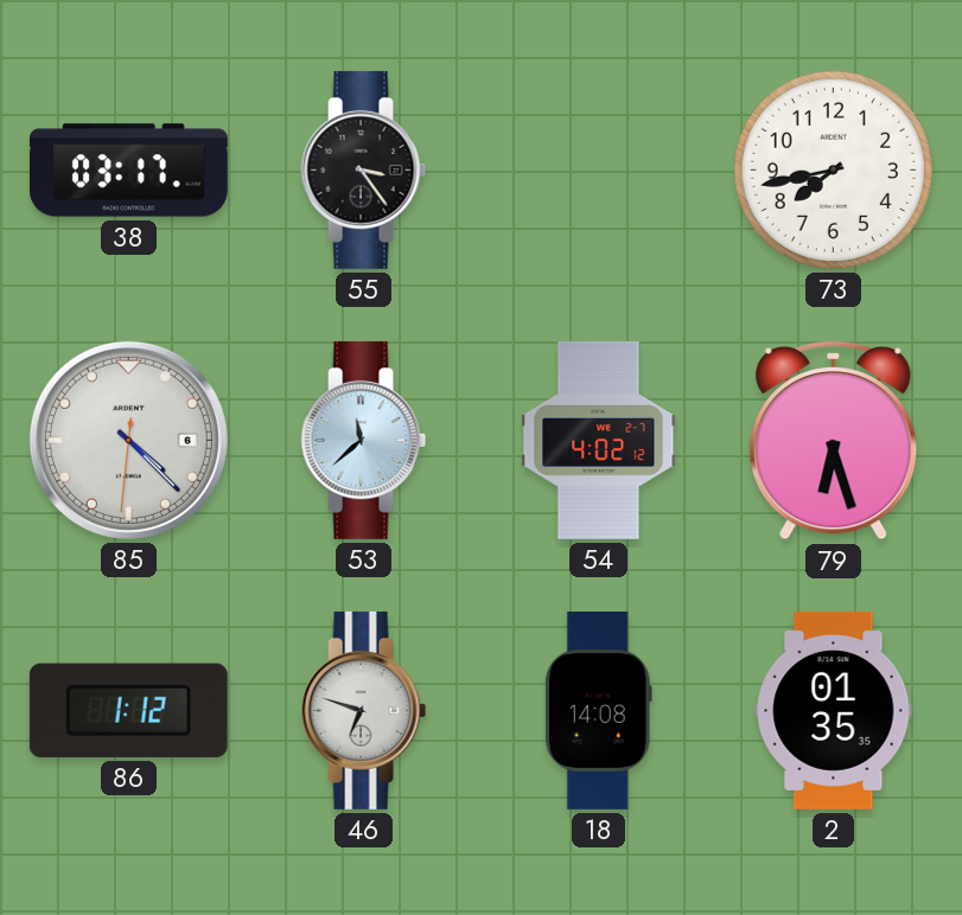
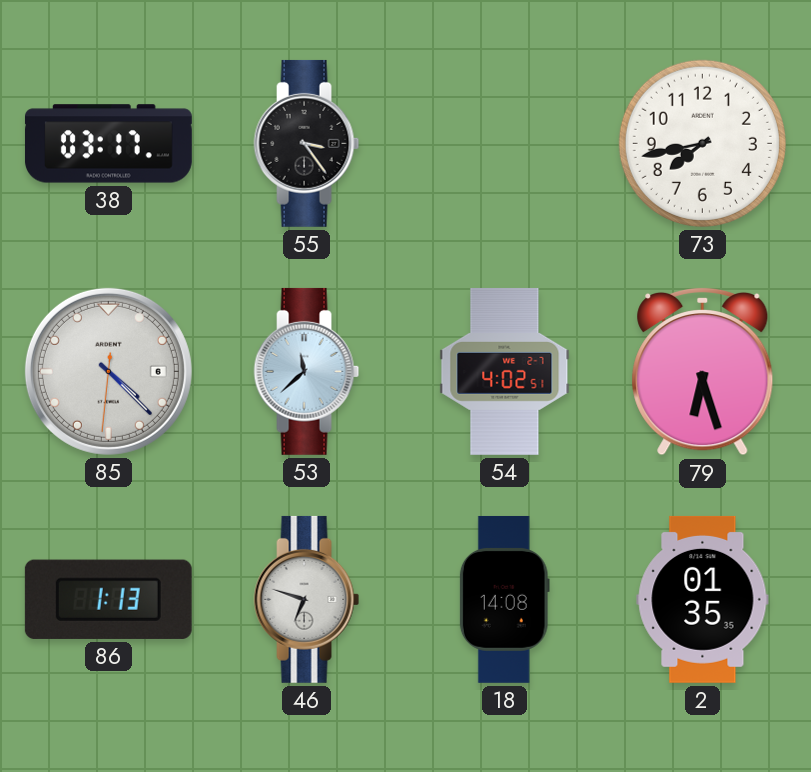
54: 4:02:12 -> 4:02:51 (505, 371)
86: 1:12 -> 1:13 (108, 599)
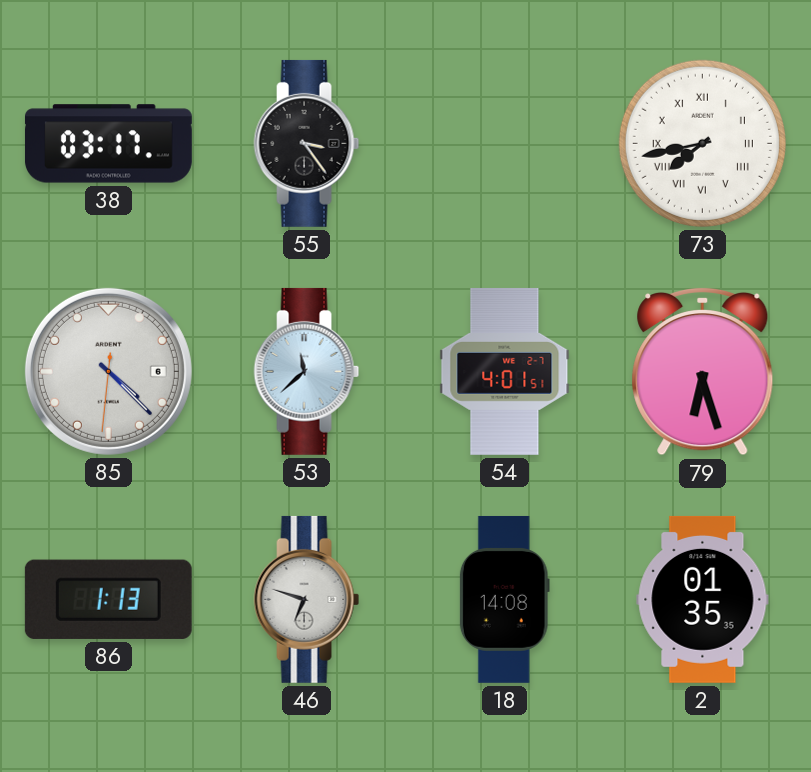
73 numerals: Arabic -> Roman (702, 143)
54: 4:02 -> 4:01 (505, 371)
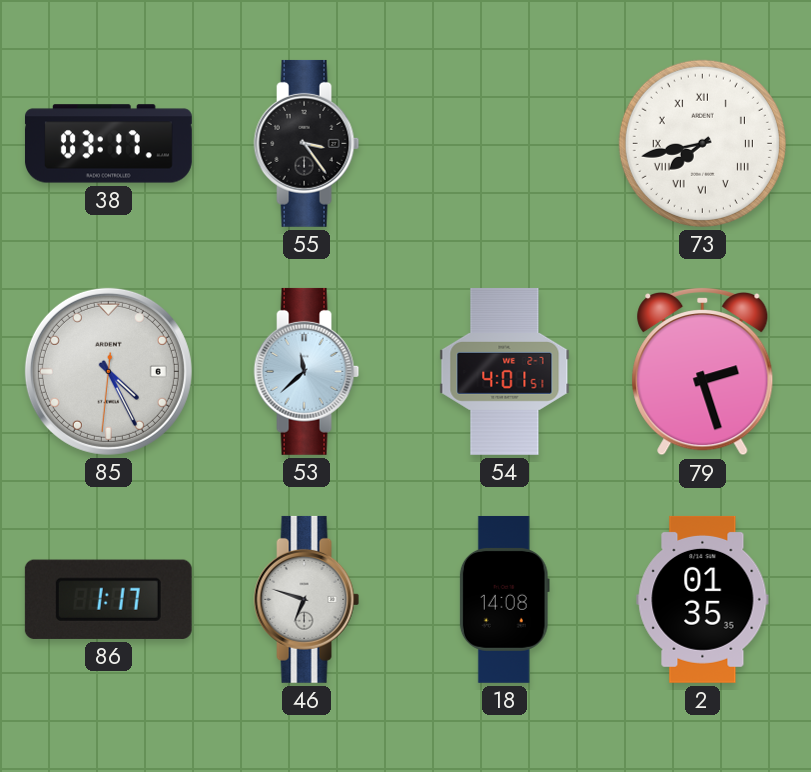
85: 4:22 -> 4:25 (108, 371)
79: 6:27 -> 2:27 (703, 371)
86: 1:13 -> 1:17 (108, 599)
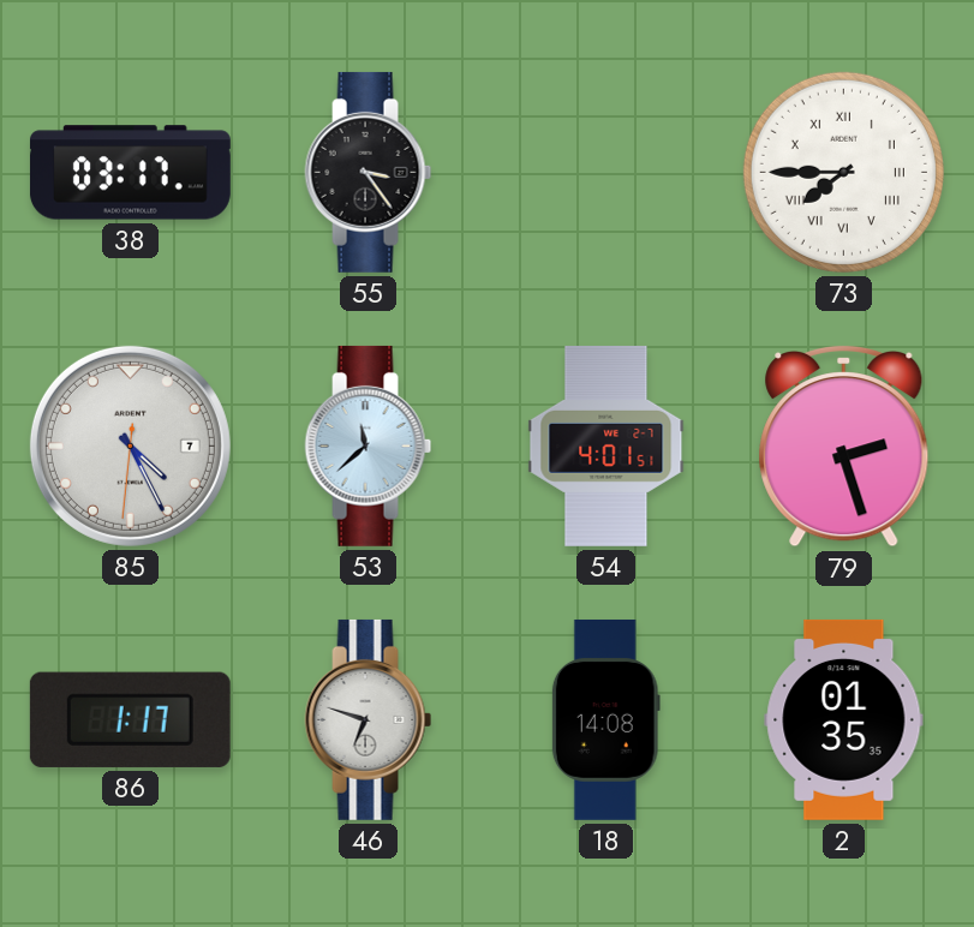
73: 7:43 -> 7:45 (843, 172)
85 date: 6 -> 7 (130, 445)
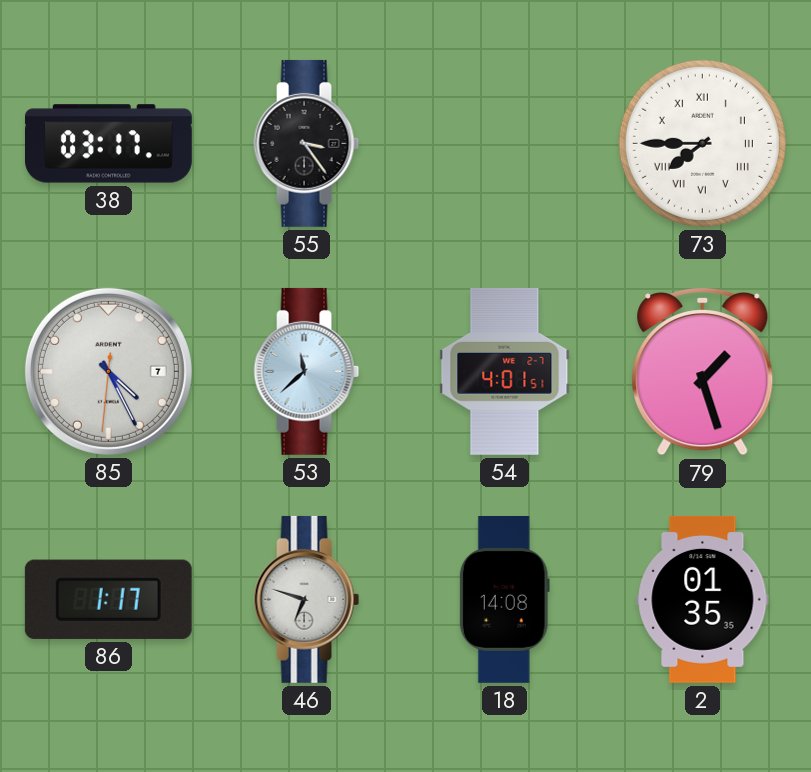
79: 2:27 -> 1:27 (703, 371)
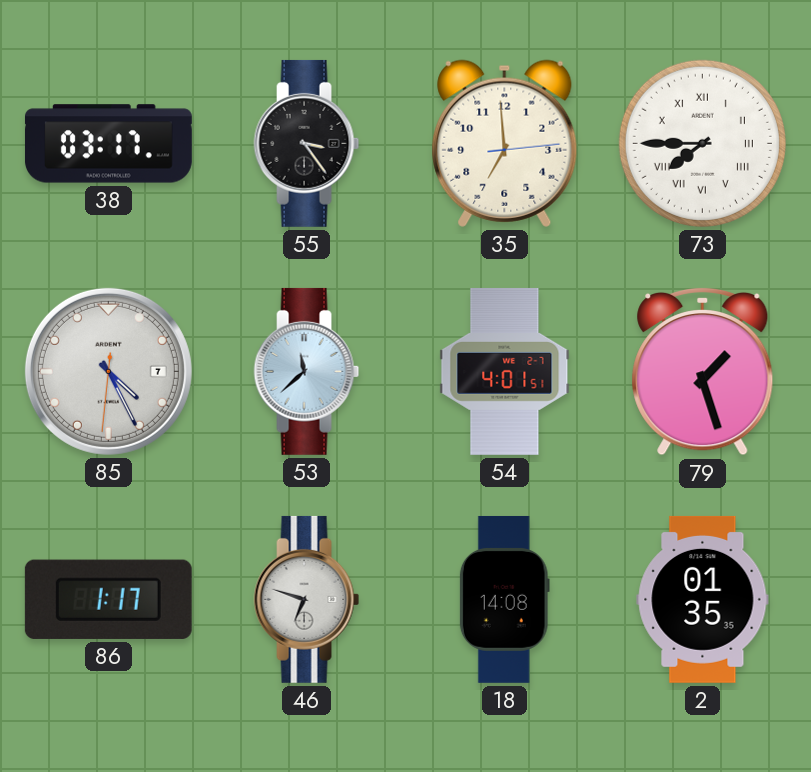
35: none -> 6:59 (505, 143)
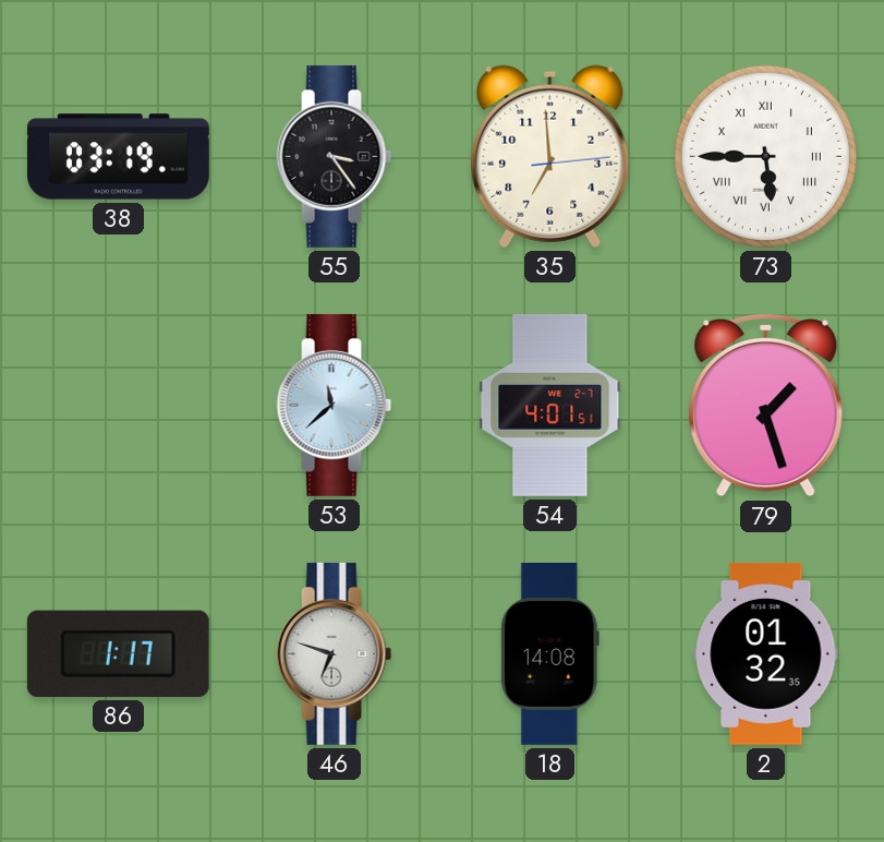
38: 03:17 -> 03:19 (118, 157)
73: 7:45 -> 5:45 (765, 156)
85: 4:25 -> none (108, 371)
2: 01:35 -> 01:32 (766, 653)
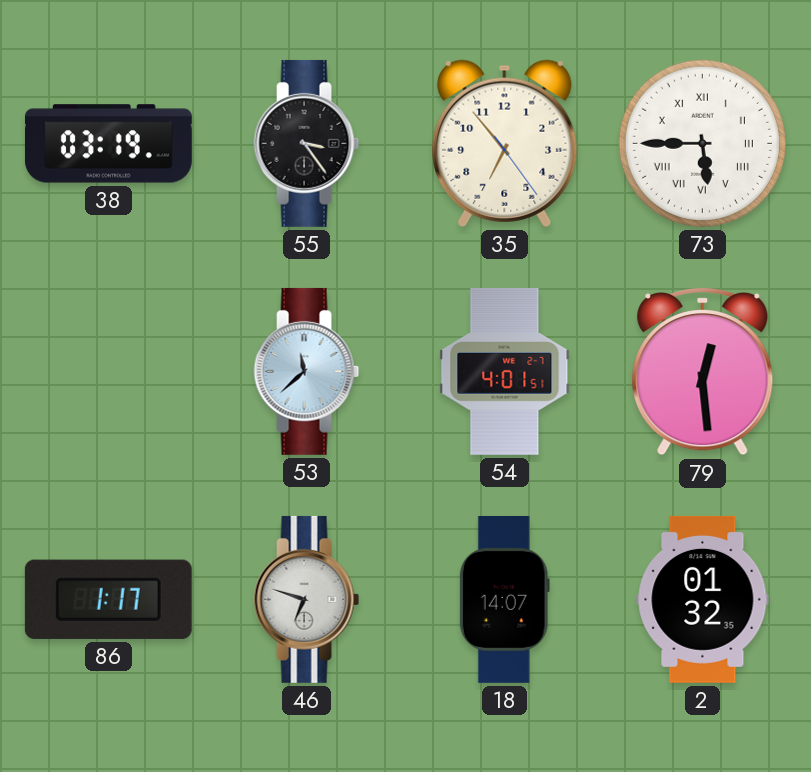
35: 6:59 -> 6:53 (505, 143)
79: 1:27 -> 12:29 (703, 371)
18: 14:08 -> 14:07 (504, 599)
